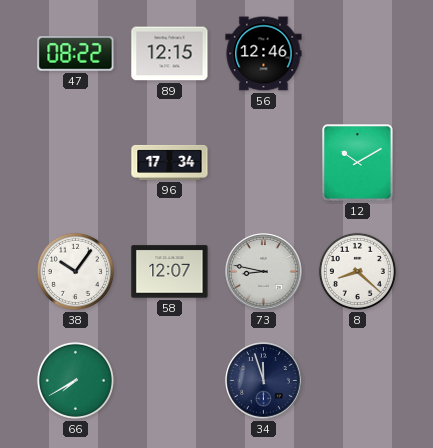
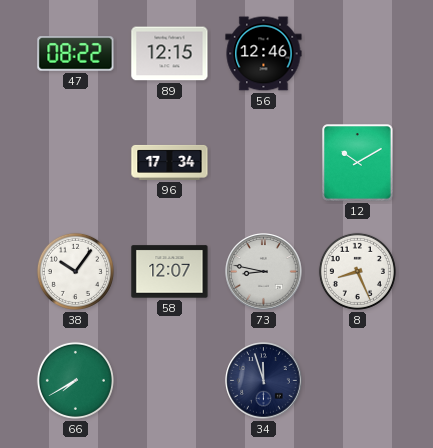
8: 8:22 -> 8:26 (357, 271)
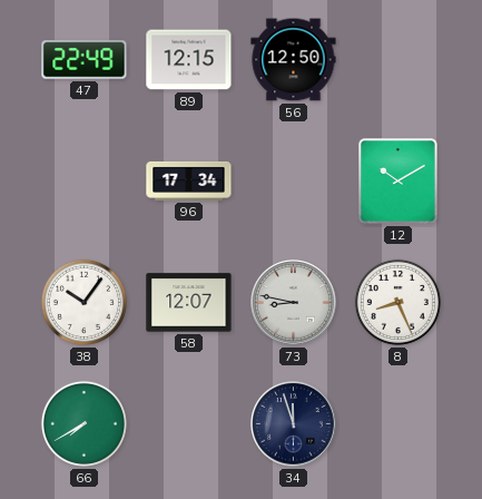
47: 08:22 -> 22:49 (85, 60)
56: 12:46 -> 12:50 (294, 60)
